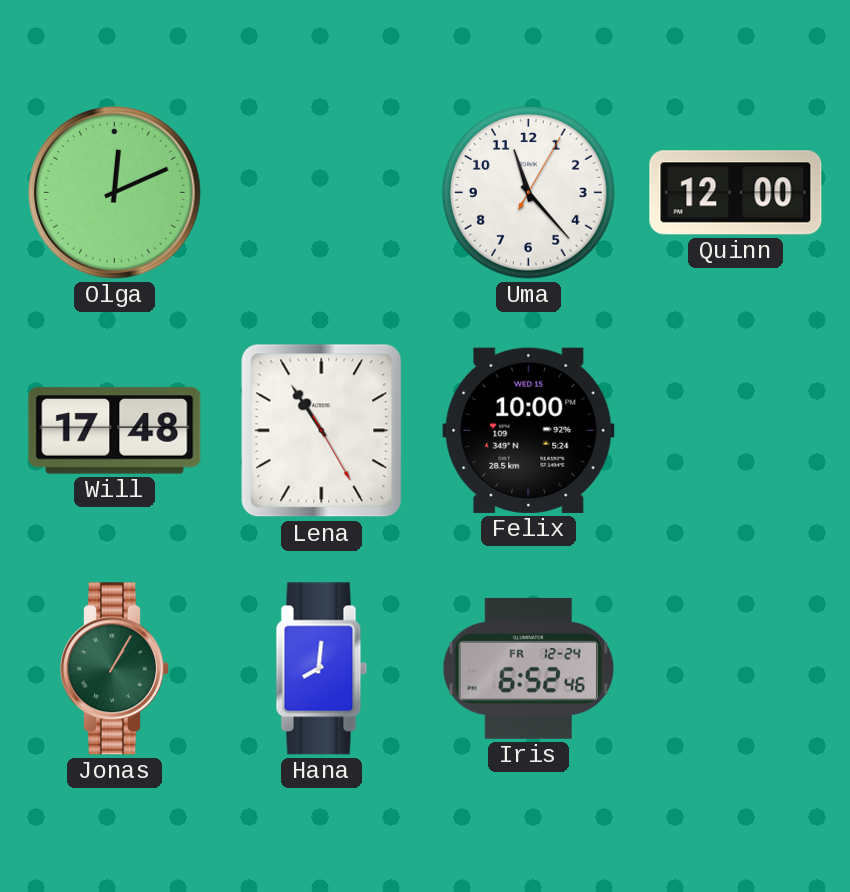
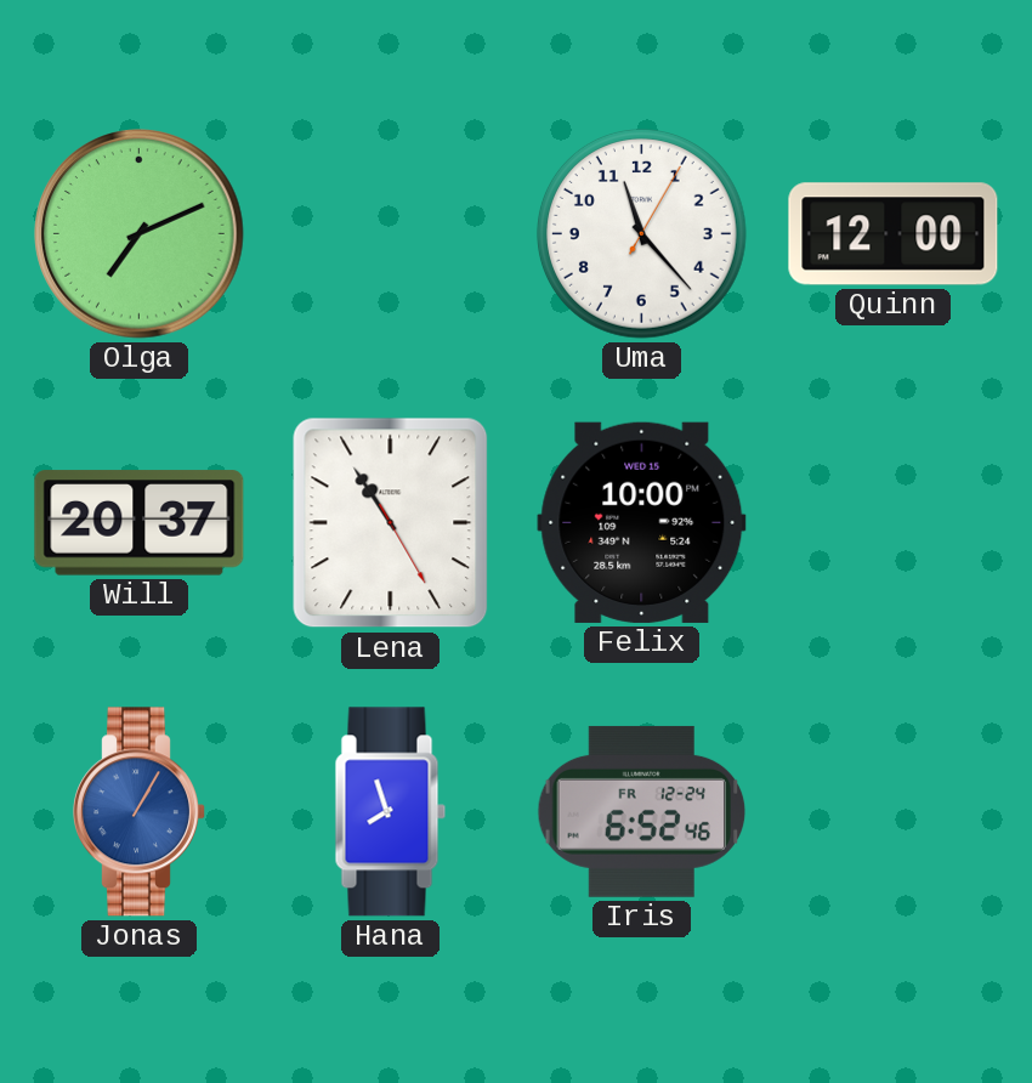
Olga: 12:11 -> 7:11 (140, 234)
Will: 17:48 -> 20:37 (140, 523)
Jonas dial: green -> blue (140, 812)
Hana: 8:01 -> 7:57 (391, 812)
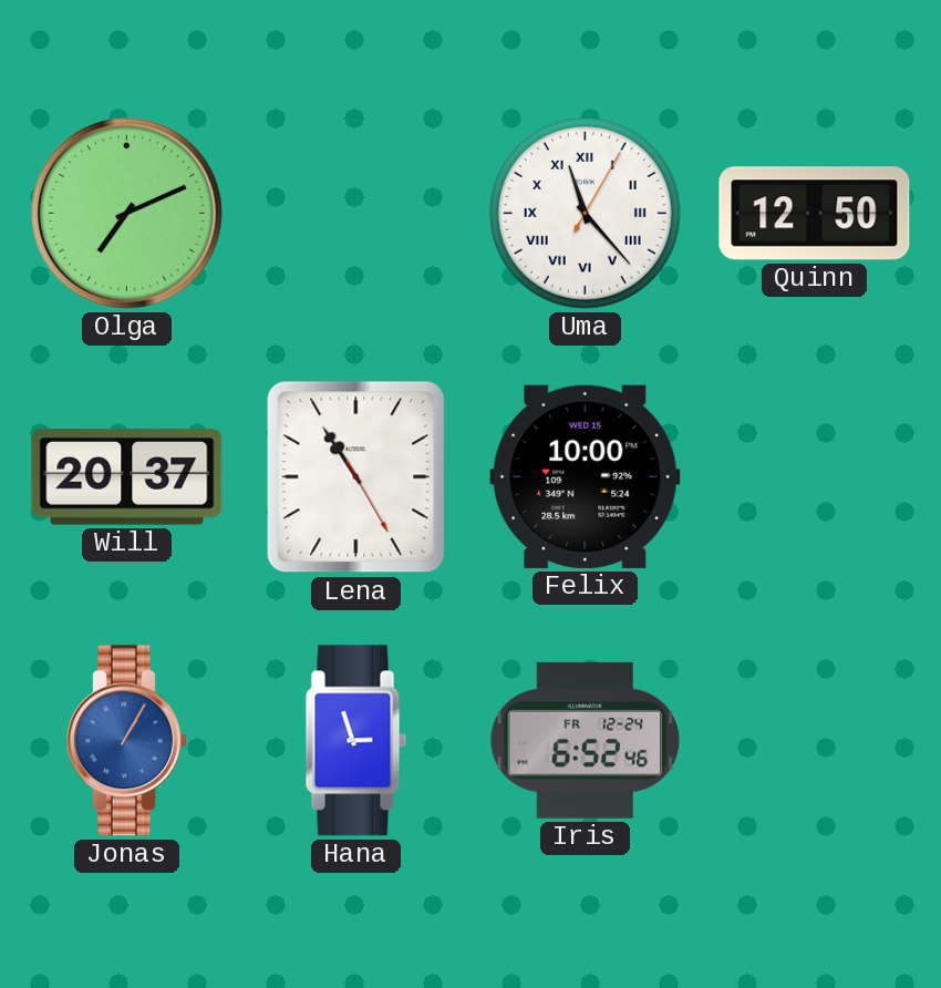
Uma numerals: Arabic -> Roman (585, 213)
Quinn: 12:00 -> 12:50 (815, 214)
Hana: 7:57 -> 2:57 (356, 741)
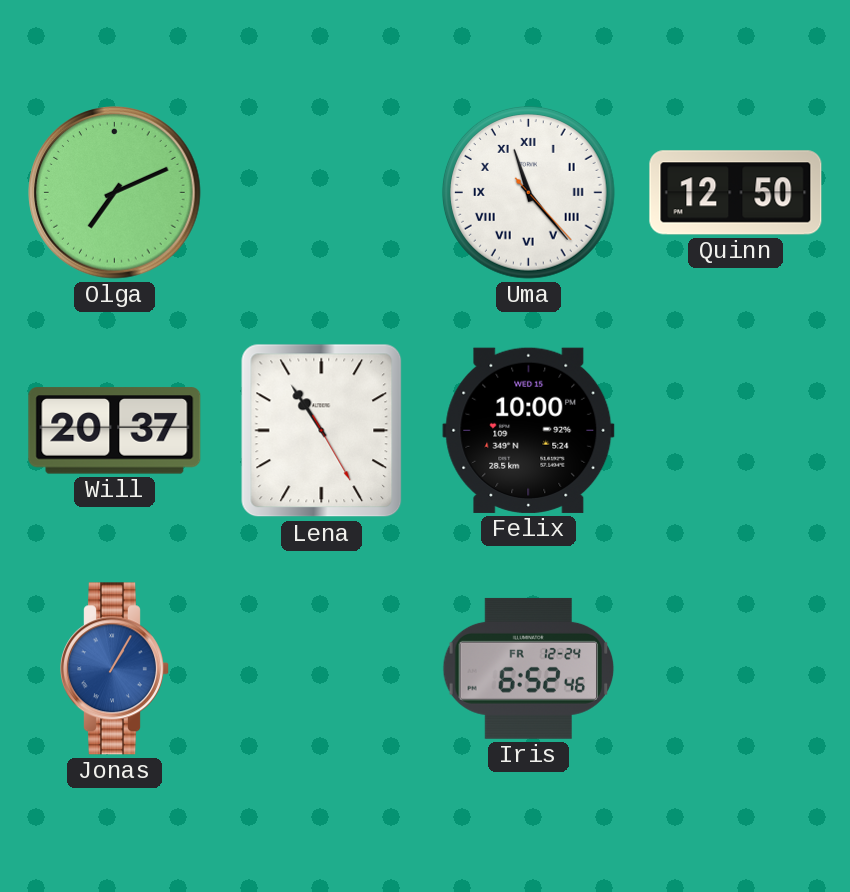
Uma: 11:23:05 -> 11:23:23 (528, 192)
Hana: 2:57 -> none (356, 741)
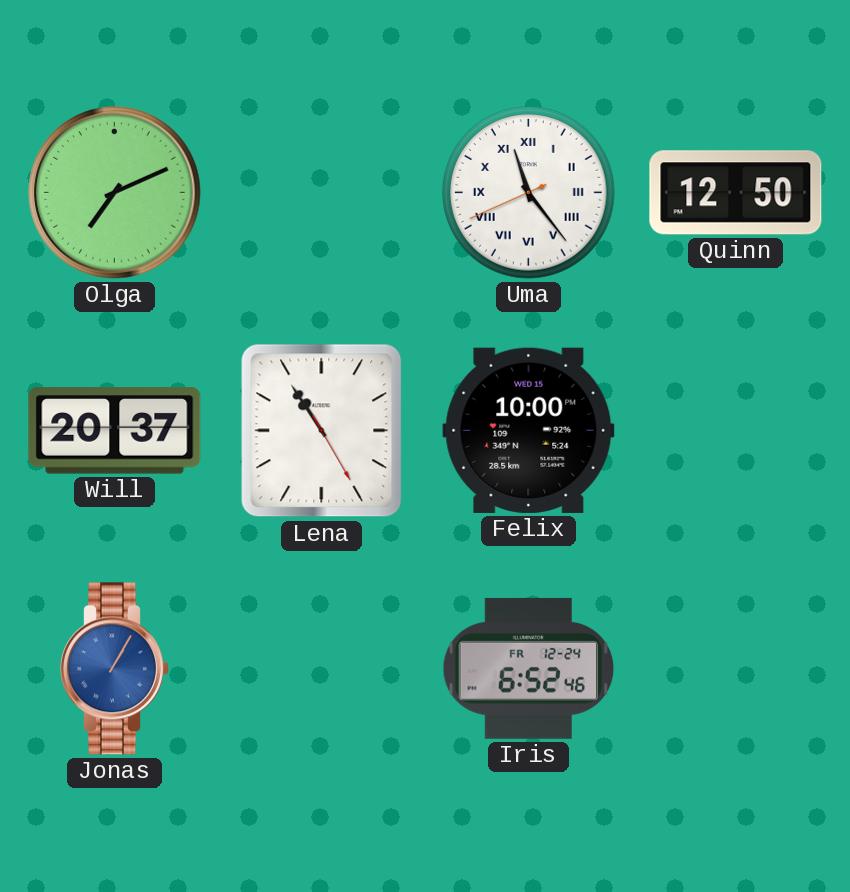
Uma: 11:23:23 -> 11:23:41 (528, 192)
